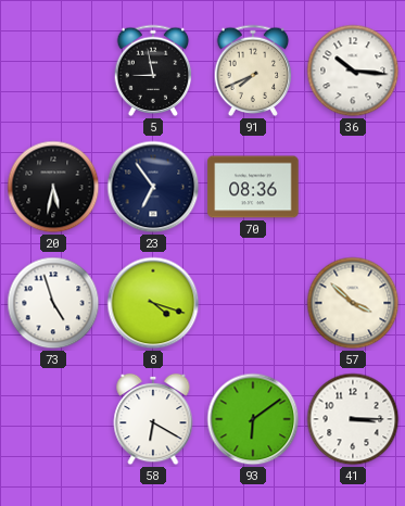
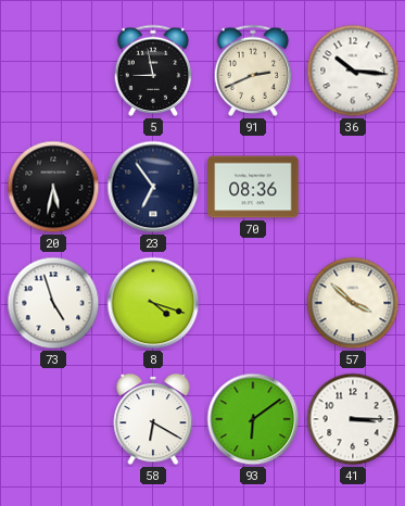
91: 7:41 -> 2:41 (253, 71)
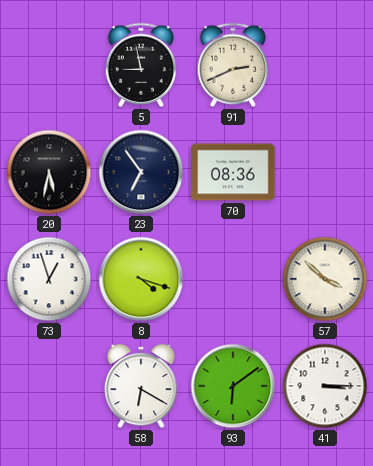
36: 10:16 -> none (353, 71)
73: 4:57 -> 12:57 (49, 279)
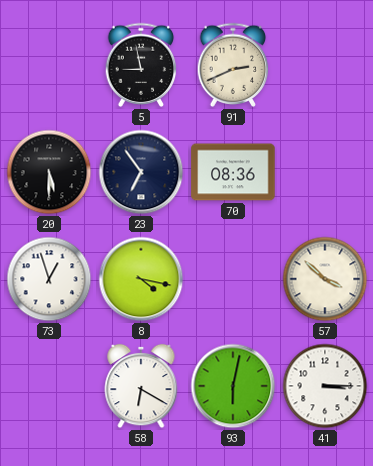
20: 5:32 -> 5:30 (49, 172)
8: 4:18 -> 4:17 (141, 279)
93: 6:09 -> 6:02 (233, 386)
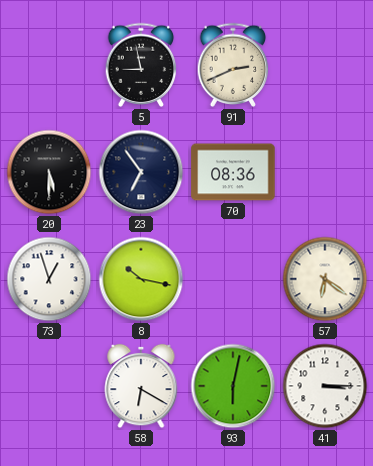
8: 4:17 -> 10:17 (141, 279)
57: 3:52 -> 6:21 (325, 279)
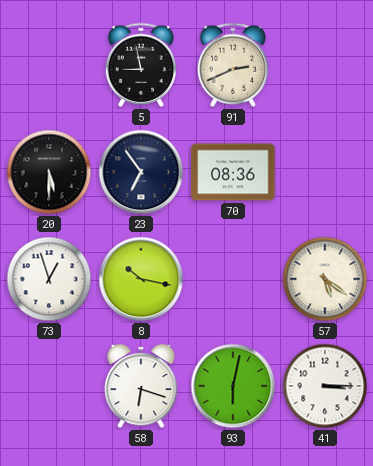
57: 6:21 -> 5:21 (325, 279)
58: 6:20 -> 6:18 (141, 386)
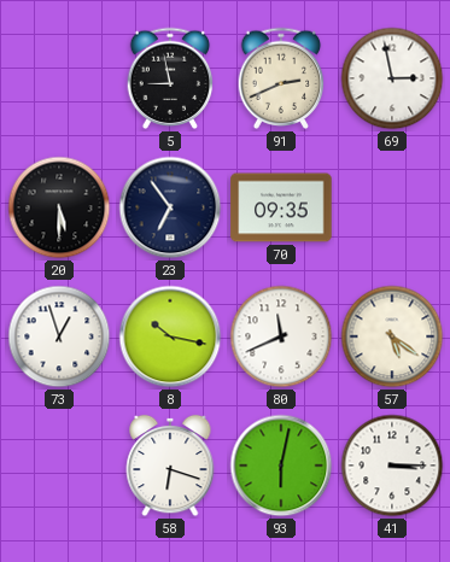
69: none -> 2:58 (392, 78)
70: 08:36 -> 09:35 (281, 207)
80: none -> 11:41 (281, 336)
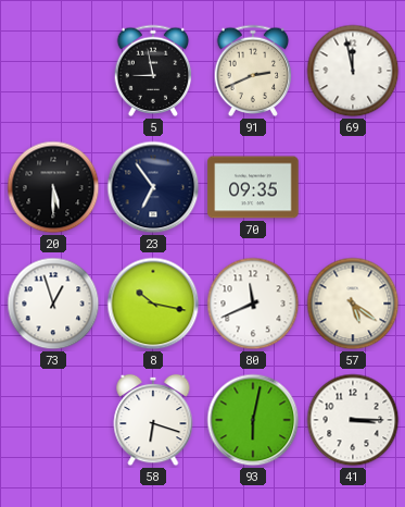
69: 2:58 -> 11:58 (353, 71)
